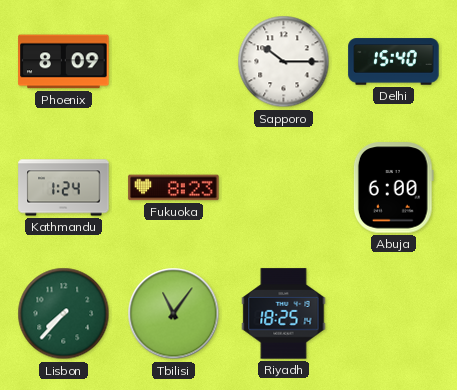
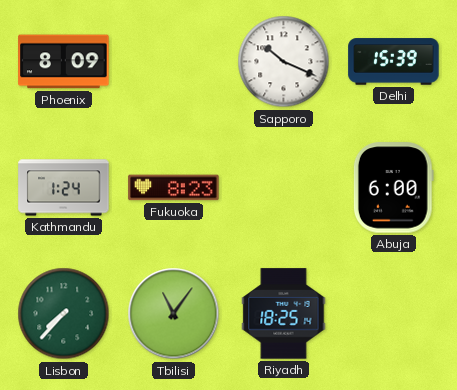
Sapporo: 10:15 -> 10:19 (284, 62)
Delhi: 15:40 -> 15:39 (394, 62)
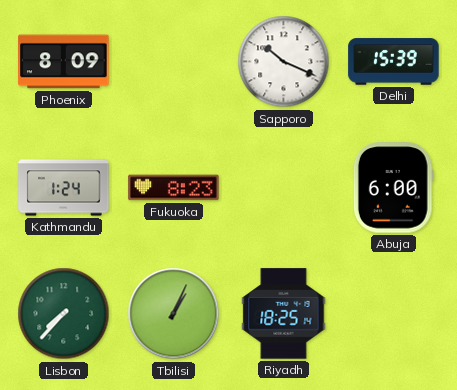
Tbilisi: 11:06 -> 1:04 (174, 314)
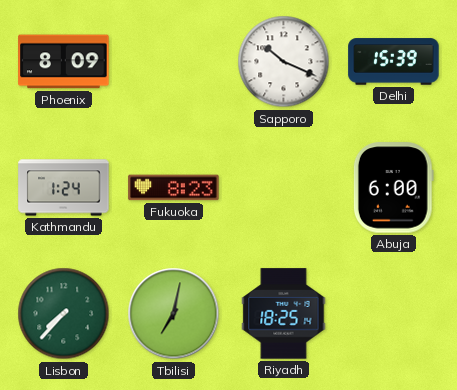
Tbilisi: 1:04 -> 7:02 (174, 314)
